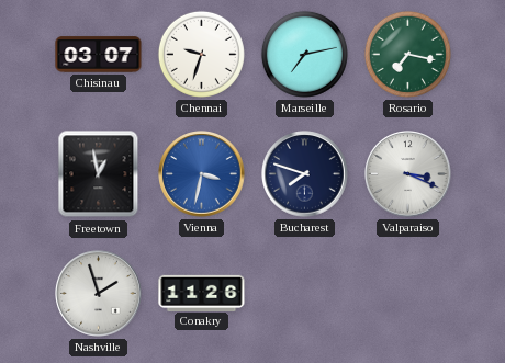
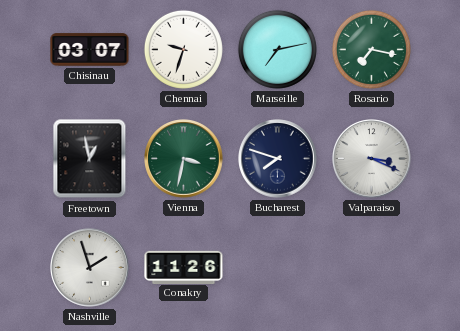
Vienna dial: blue -> green (184, 159)
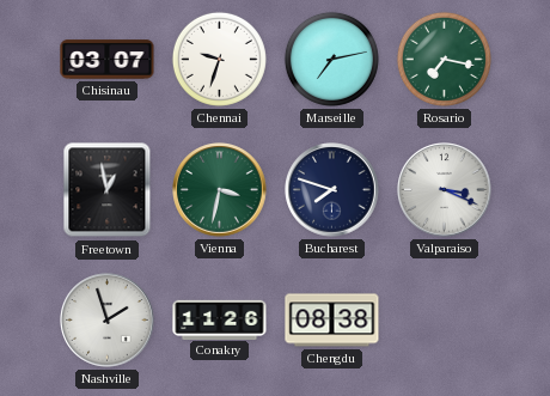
Chengdu: none -> 08:38 (332, 321)
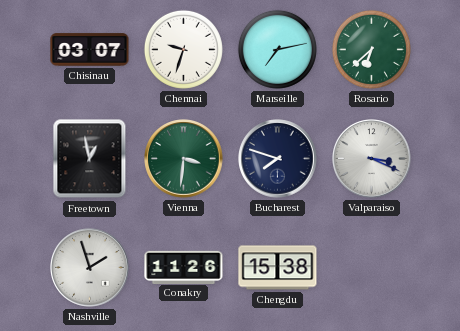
Rosario: 7:17 -> 6:38 (371, 49)
Vienna: 3:32 -> 3:31 (184, 159)
Chengdu: 08:38 -> 15:38 (278, 268)
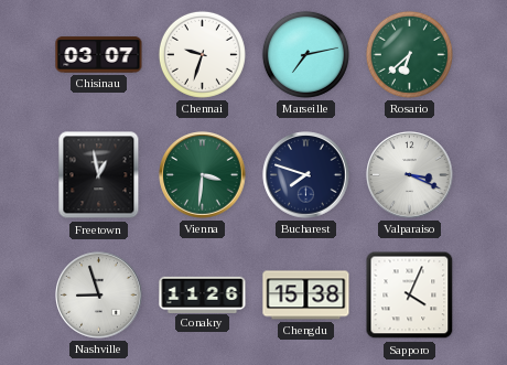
Nashville: 1:57 -> 8:57 (99, 296)
Sapporo: none -> 4:04 (410, 296)
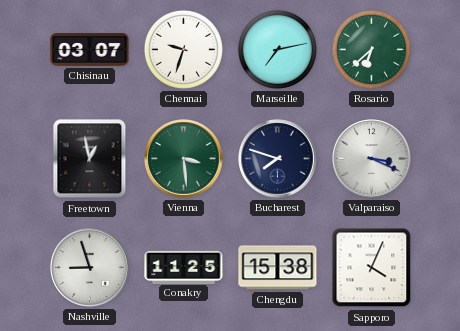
Vienna: 3:31 -> 3:29 (184, 159)
Conakry: 11:26 -> 11:25 (184, 267)
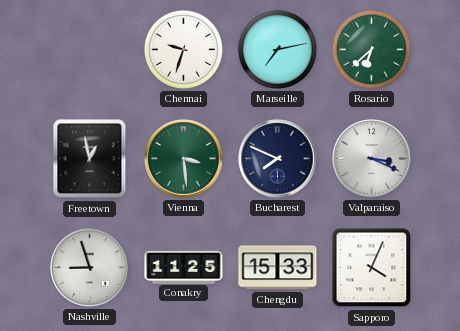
Chisinau: 03:07 -> none (90, 50)
Bucharest: 7:48 -> 7:49 (278, 159)
Chengdu: 15:38 -> 15:33 (278, 268)
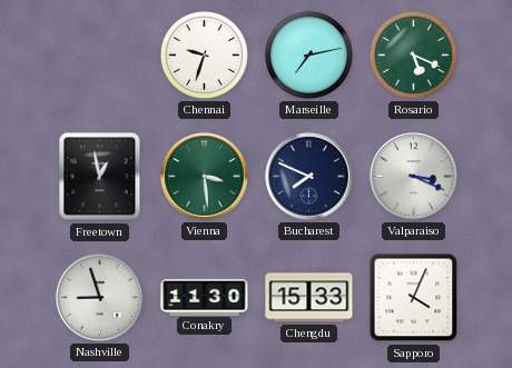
Rosario: 6:38 -> 5:19 (413, 54)
Conakry: 11:25 -> 11:30 (205, 297)
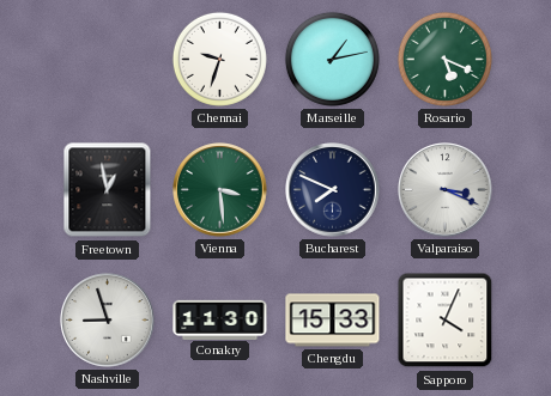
Marseille: 7:13 -> 1:13 (332, 59)
